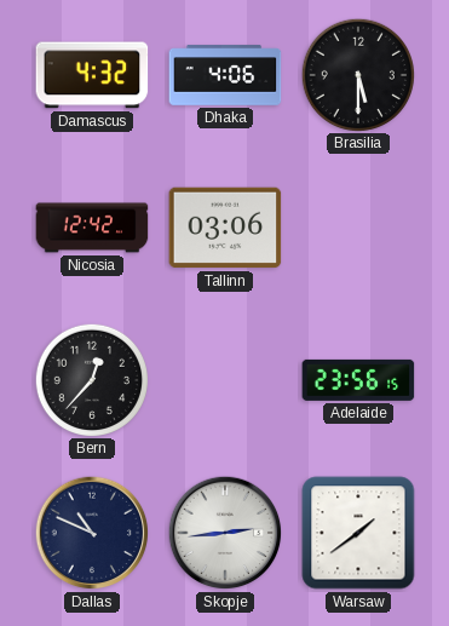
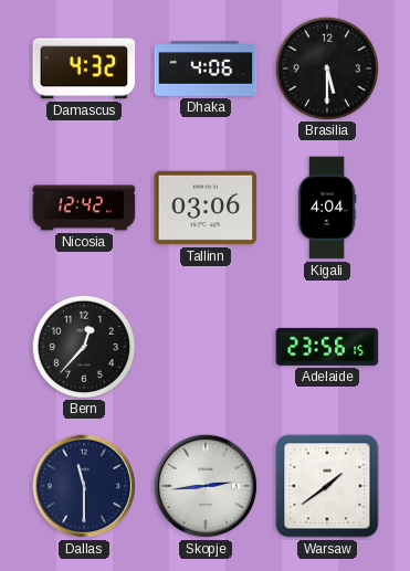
Kigali: none -> 4:04 (327, 208)
Dallas: 10:49 -> 11:30 (84, 486)
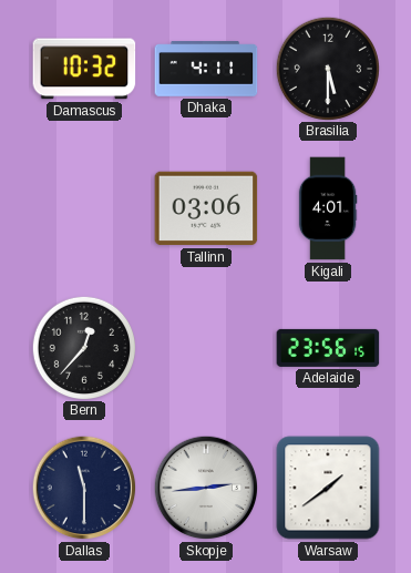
Damascus: 4:32 -> 10:32 (84, 69)
Dhaka: 4:06 -> 4:11 (206, 69)
Nicosia: 12:42 -> none (84, 208)
Kigali: 4:04 -> 4:01 (328, 208)
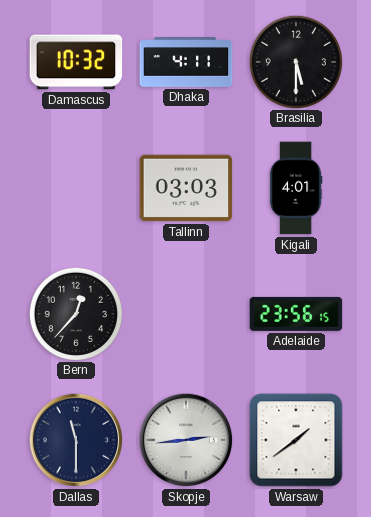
Tallinn: 03:06 -> 03:03 (186, 188)
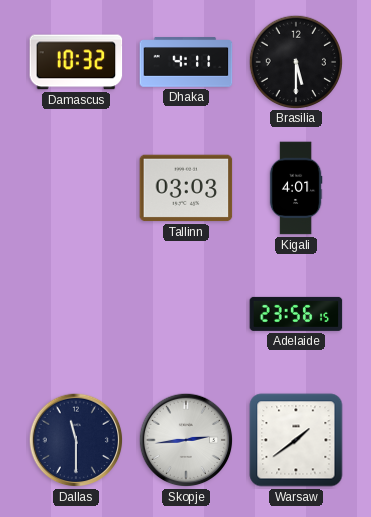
Bern: 12:37 -> none (75, 313)
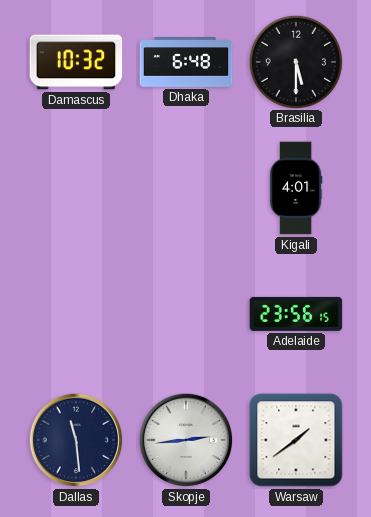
Dhaka: 4:11 -> 6:48 (186, 62)
Tallinn: 03:03 -> none (186, 188)
Dallas: 11:30 -> 11:29 (76, 440)
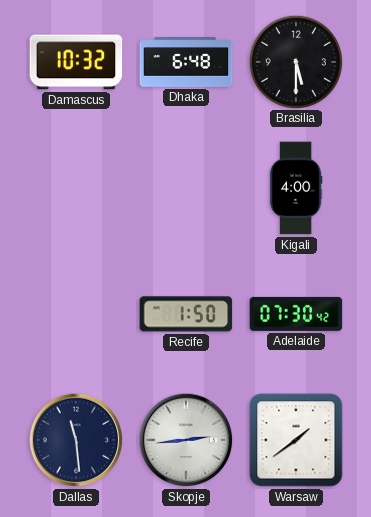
Kigali: 4:01 -> 4:00 (296, 188)
Recife: none -> 1:50 (186, 314)
Adelaide: 23:56 -> 07:30 (296, 314)
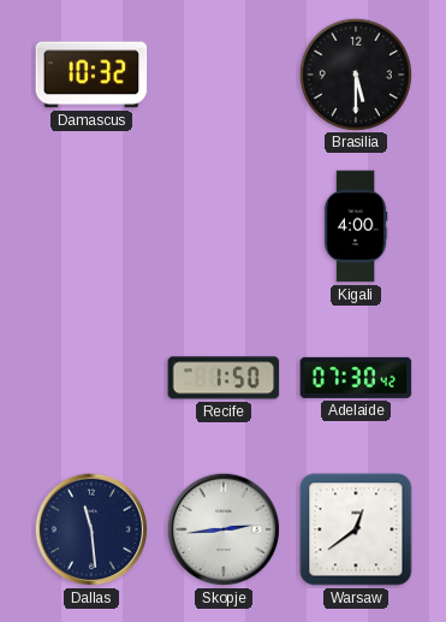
Dhaka: 6:48 -> none (186, 62)
Warsaw: 1:39 -> 12:39 (356, 529)
